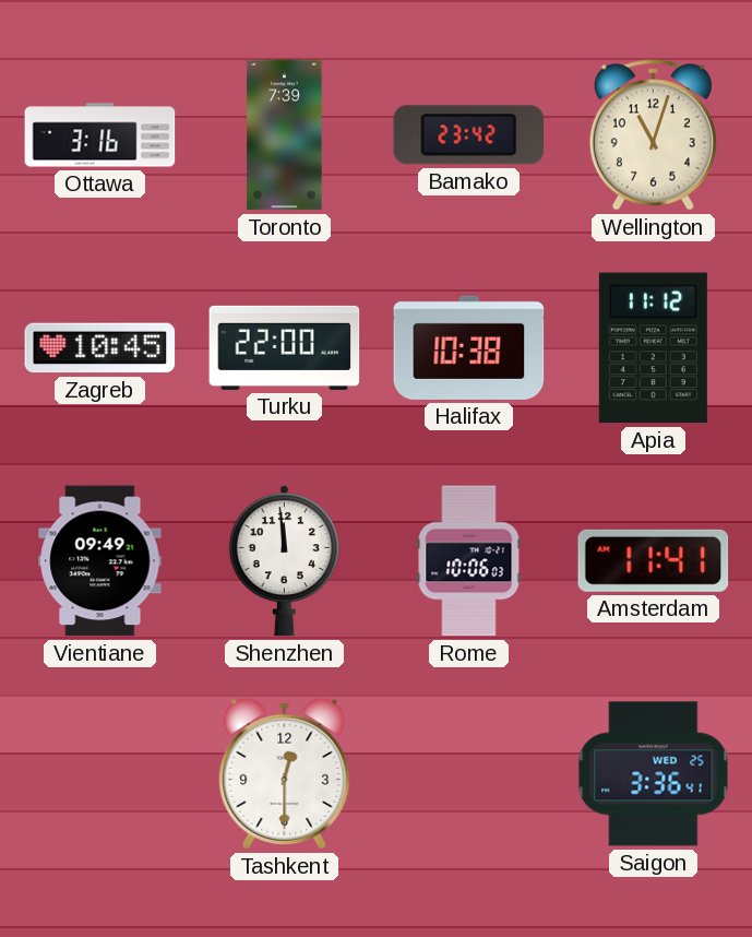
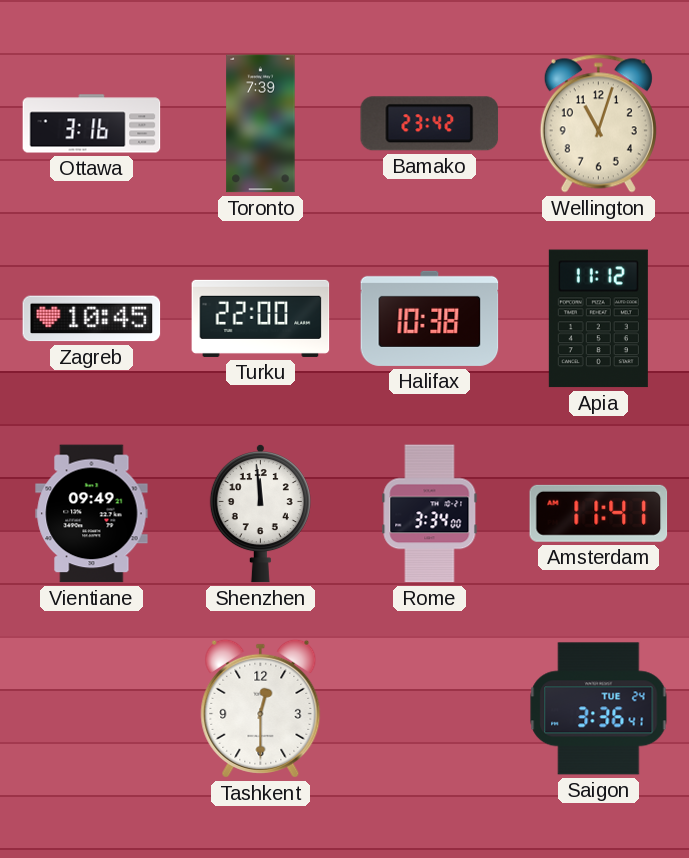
Rome: 10:06 -> 3:34 (430, 514)
Saigon date: WED 25 -> TUE 24 (599, 709)
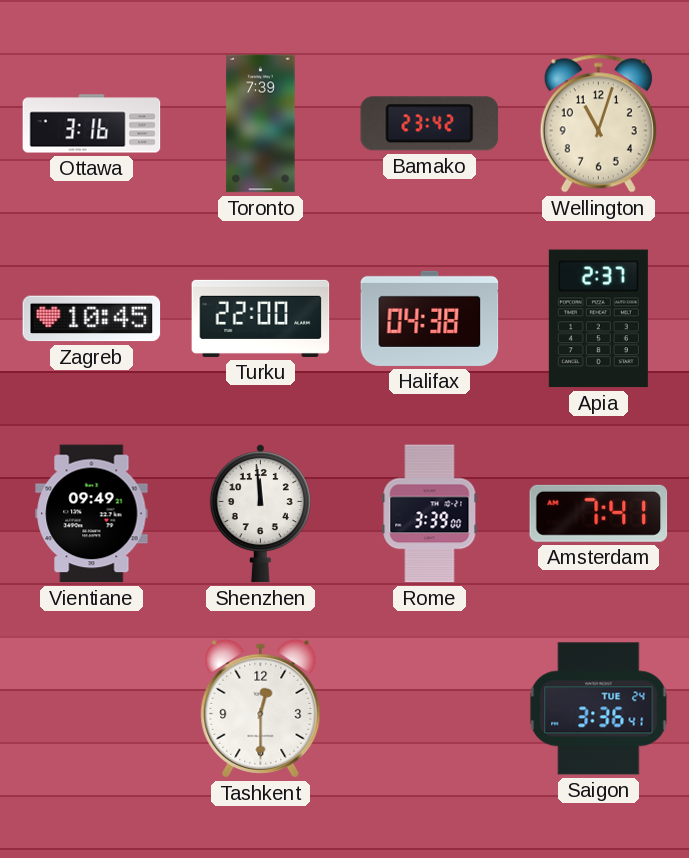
Halifax: 10:38 -> 04:38 (430, 318)
Apia: 11:12 -> 2:37 (598, 319)
Rome: 3:34 -> 3:39 (430, 514)
Amsterdam: 11:41 -> 7:41 (599, 513)
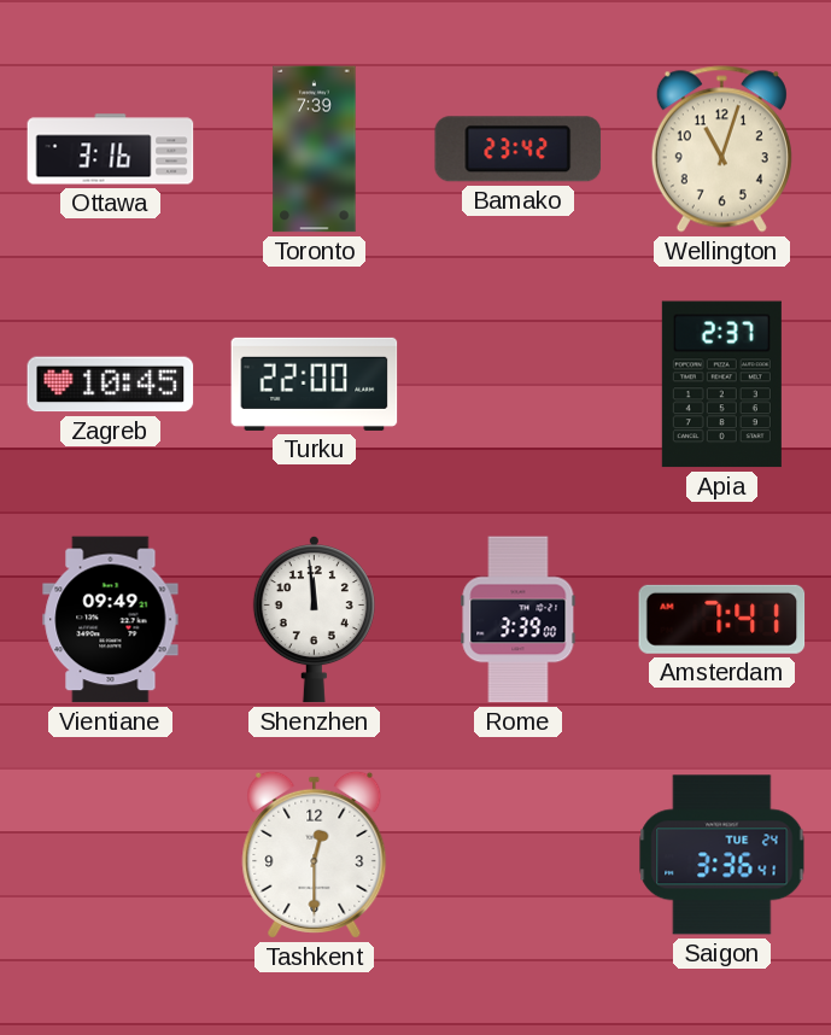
Halifax: 04:38 -> none (430, 318)
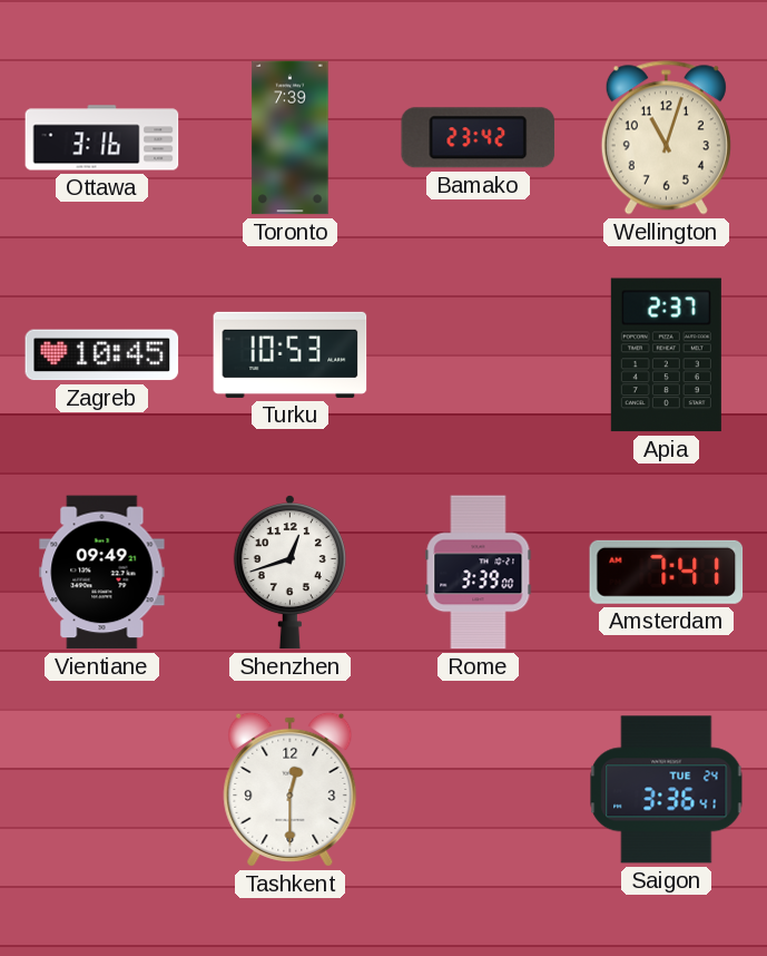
Turku: 22:00 -> 10:53 (291, 354)
Shenzhen: 11:59 -> 12:42 (289, 572)
